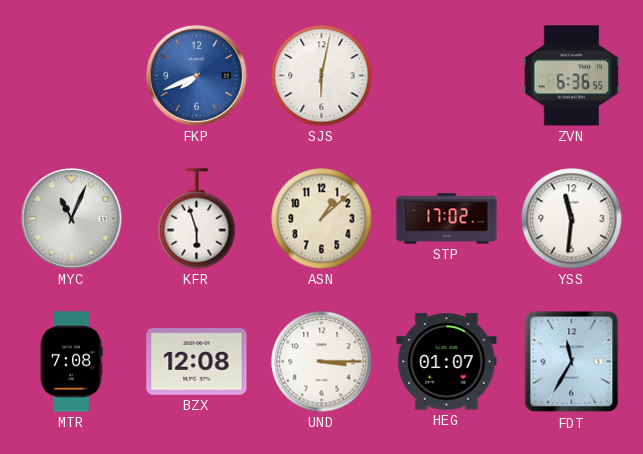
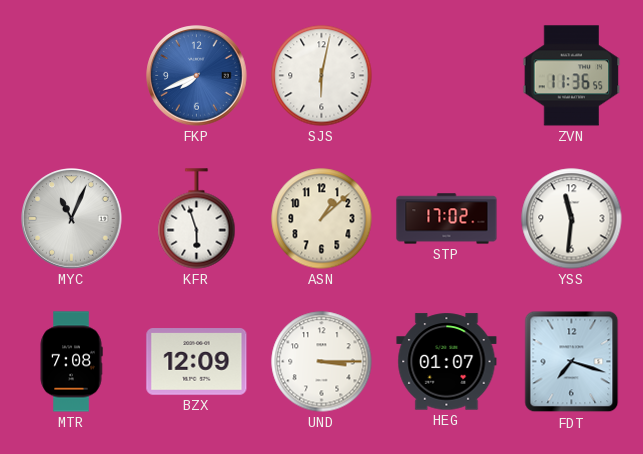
ZVN: 6:36 -> 11:36 (572, 76)
BZX: 12:08 -> 12:09 (197, 362)
FDT: 11:35 -> 7:18 (572, 362)
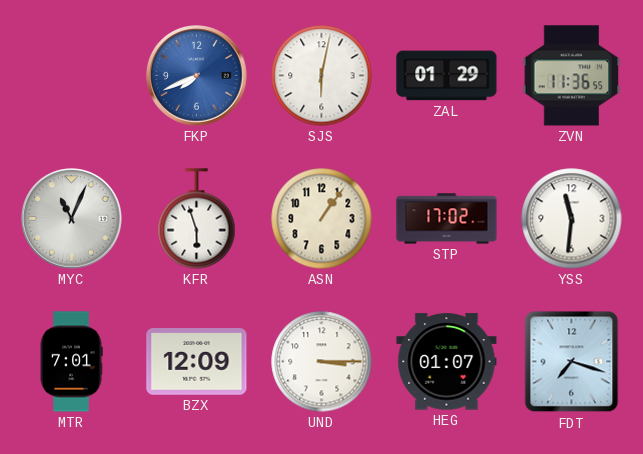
ZAL: none -> 01:29 (447, 76)
ASN: 1:08 -> 1:06 (322, 219)
MTR: 7:08 -> 7:01 (71, 362)
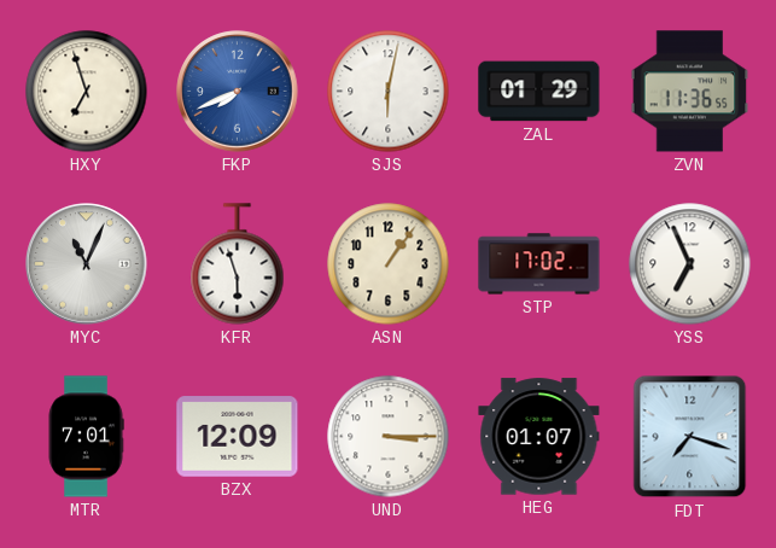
HXY: none -> 6:57 (87, 92)
YSS: 11:31 -> 6:56 (690, 264)
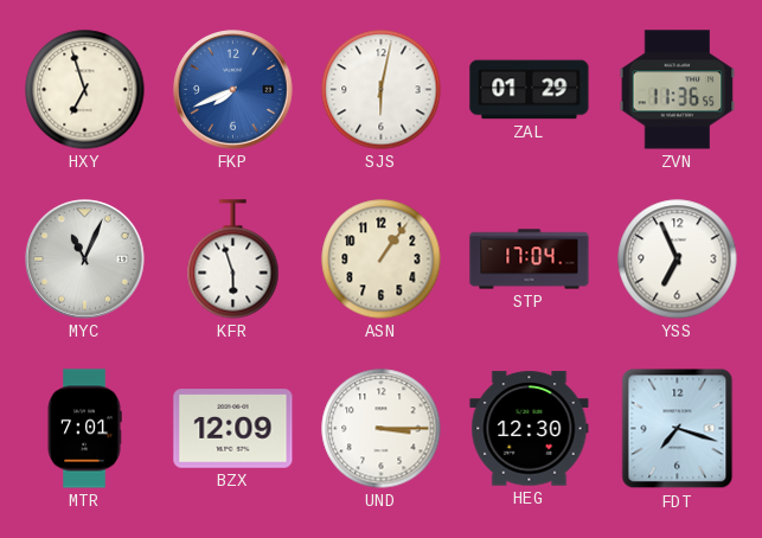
STP: 17:02 -> 17:04 (530, 260)
HEG: 01:07 -> 12:30 (530, 429)
